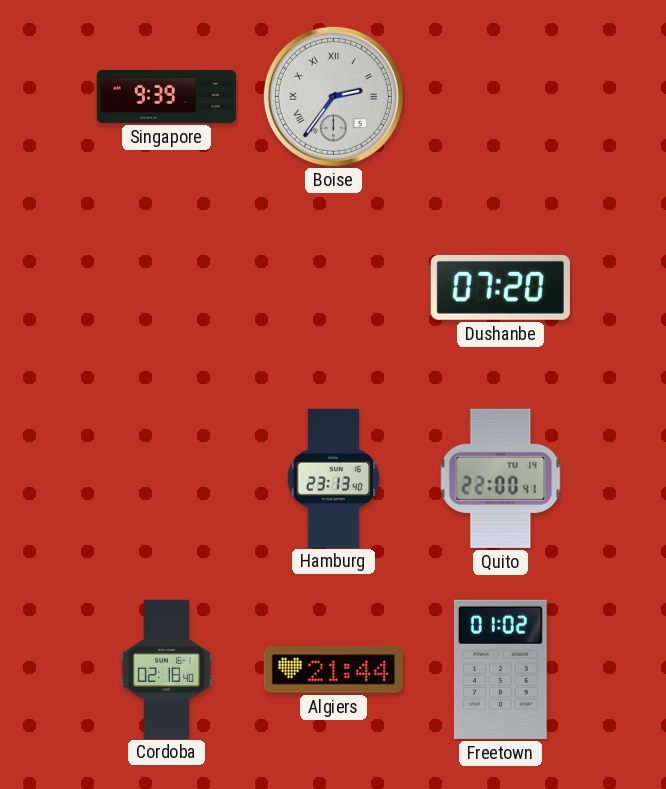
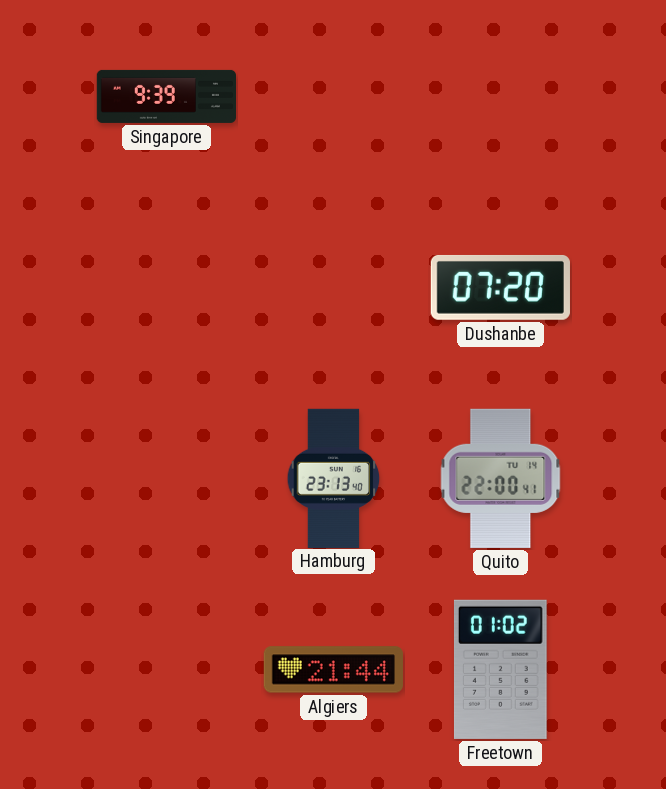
Boise: 2:36 -> none (333, 96)
Cordoba: 02:18 -> none (167, 669)
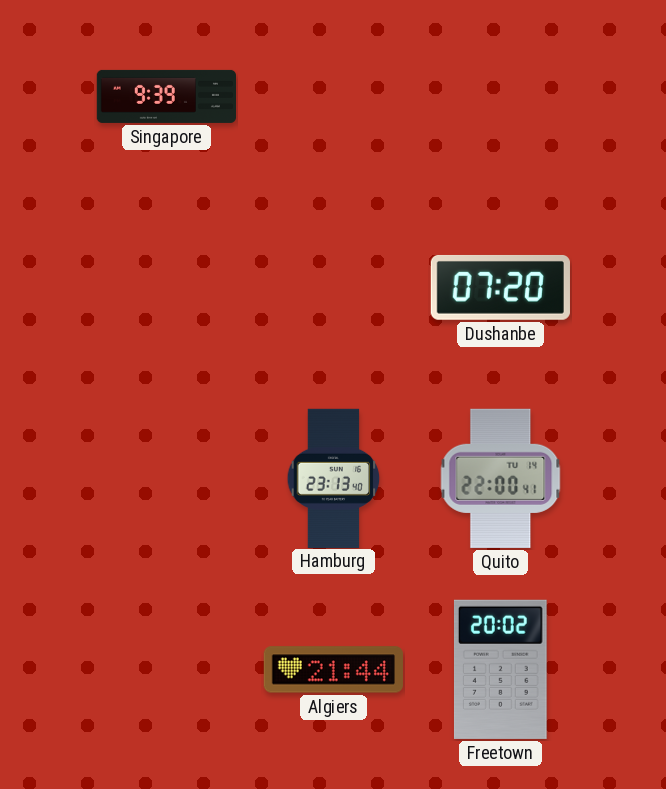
Freetown: 01:02 -> 20:02 (500, 669)
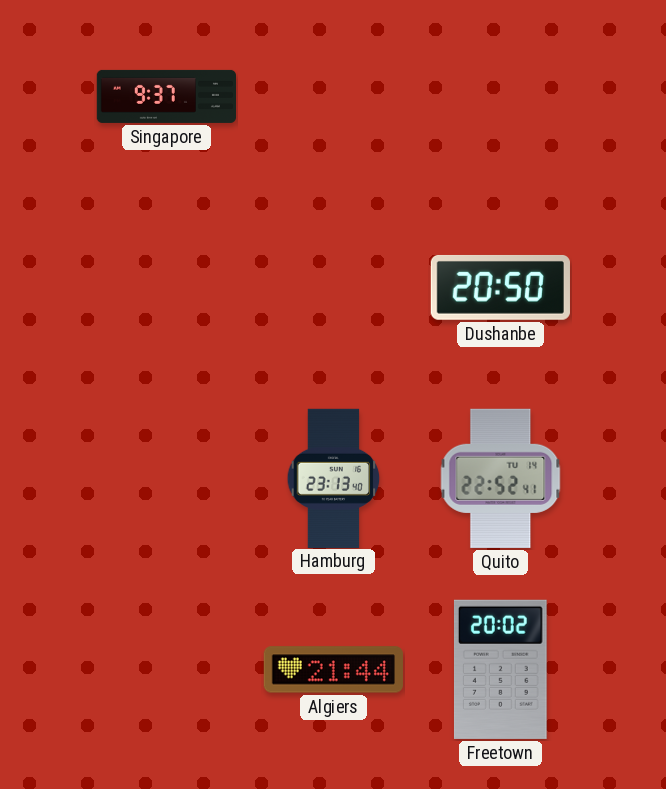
Singapore: 9:39 -> 9:37 (166, 96)
Dushanbe: 07:20 -> 20:50 (500, 287)
Quito: 22:00 -> 22:52 (501, 478)
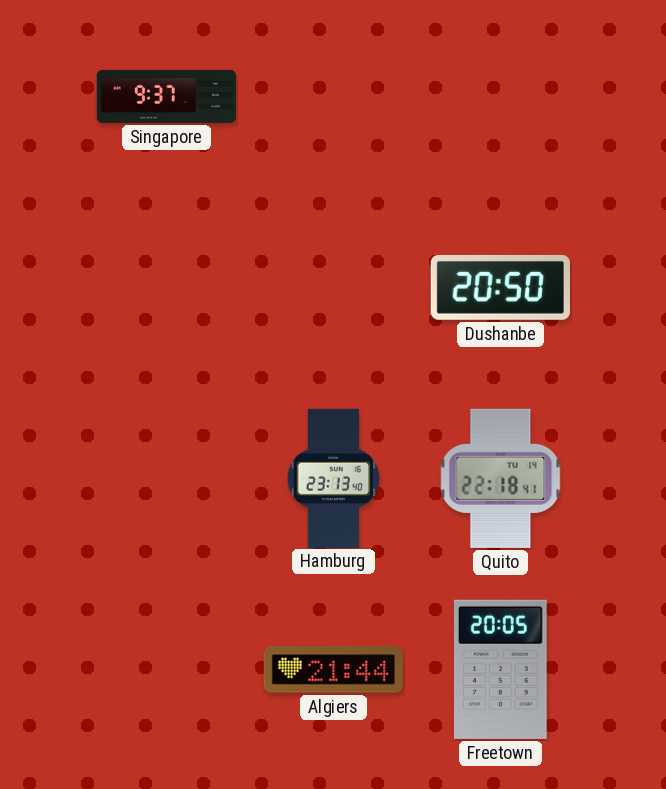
Quito: 22:52 -> 22:18 (501, 478)
Freetown: 20:02 -> 20:05 (500, 669)
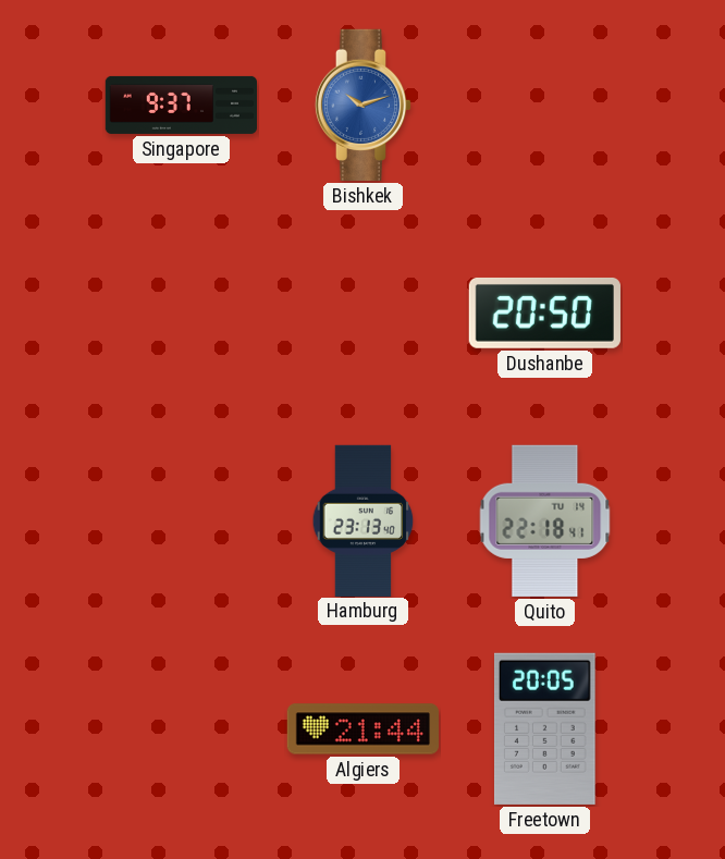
Bishkek: none -> 10:12 (364, 105)
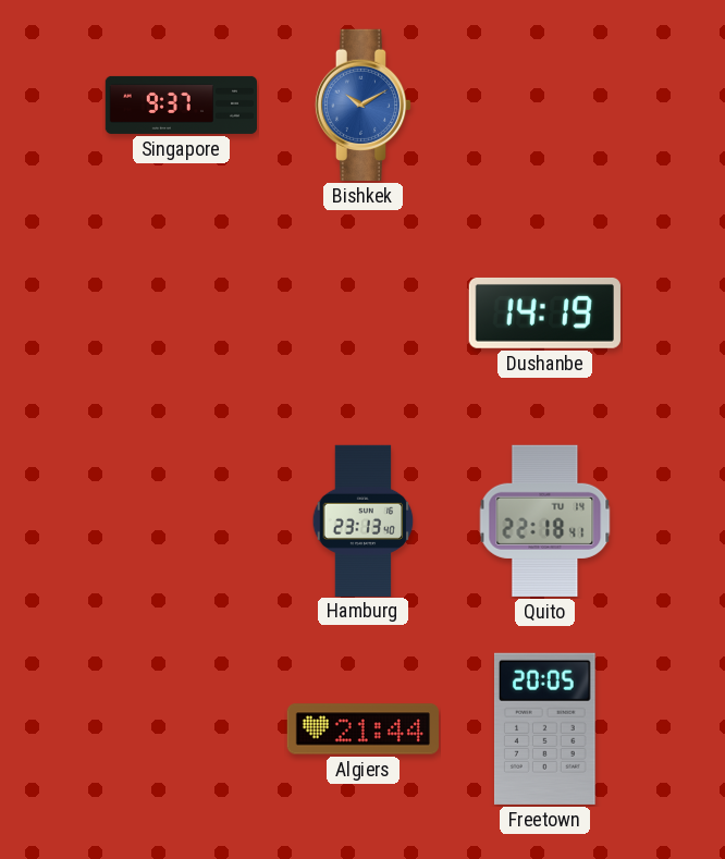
Bishkek: 10:12 -> 10:10 (364, 105)
Dushanbe: 20:50 -> 14:19 (544, 312)
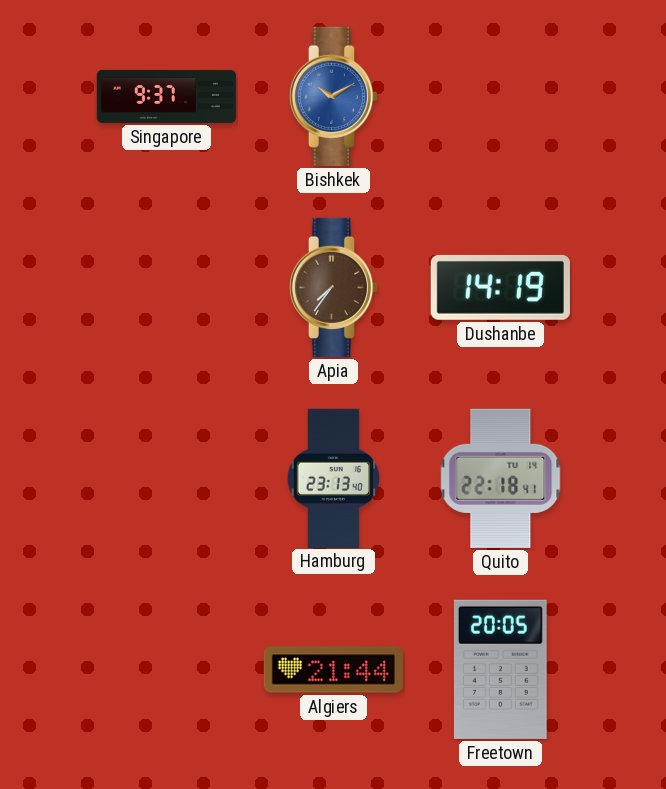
Apia: none -> 7:36 (334, 287)
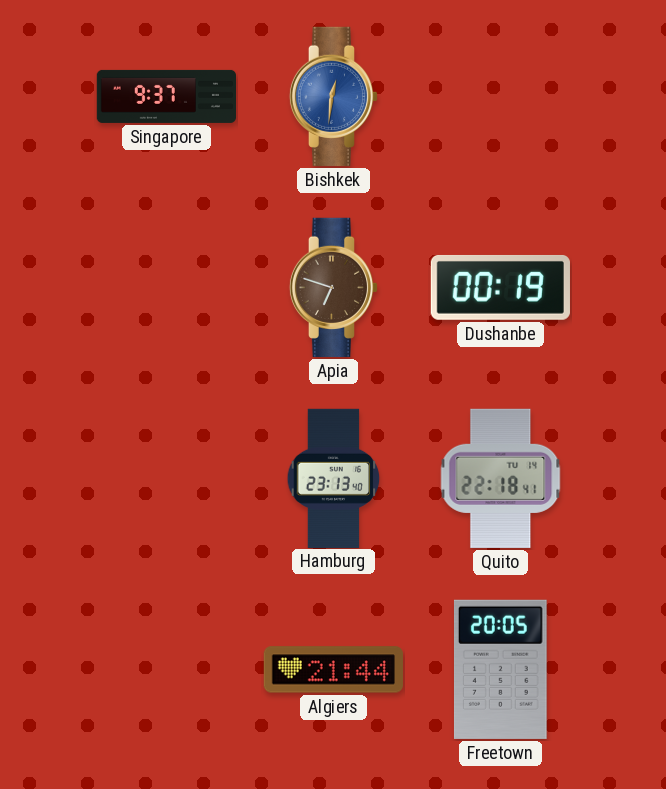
Bishkek: 10:10 -> 12:31 (334, 96)
Apia: 7:36 -> 6:48 (334, 287)
Dushanbe: 14:19 -> 00:19 (500, 287)
